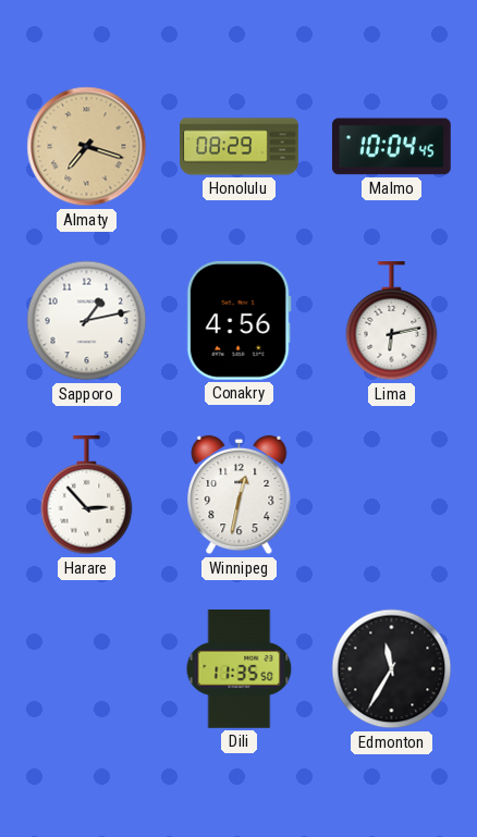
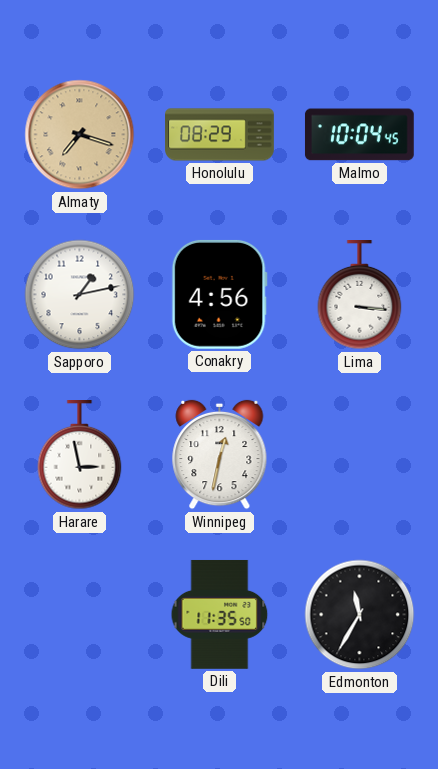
Lima: 6:13 -> 3:16 (360, 296)
Harare: 2:53 -> 2:58 (80, 456)
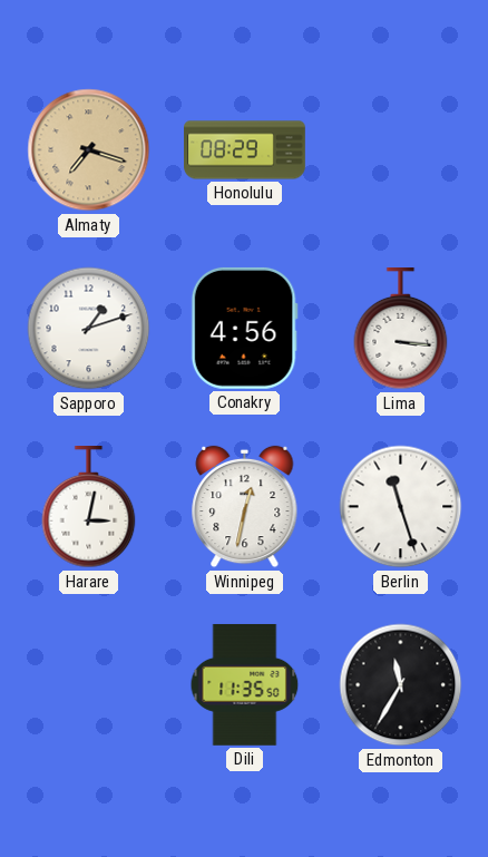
Malmo: 10:04 -> none (359, 135)
Sapporo: 1:13 -> 1:12 (89, 329)
Harare: 2:58 -> 3:02 (89, 508)
Berlin: none -> 11:27 (401, 507)
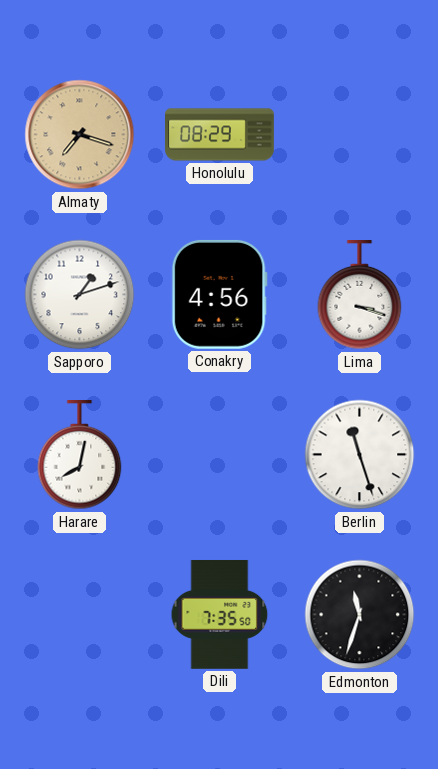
Lima: 3:16 -> 3:18 (360, 296)
Harare: 3:02 -> 8:02 (80, 456)
Winnipeg: 12:32 -> none (245, 507)
Dili: 11:35 -> 7:35 (220, 615)
Edmonton: 11:35 -> 11:33 (360, 615)
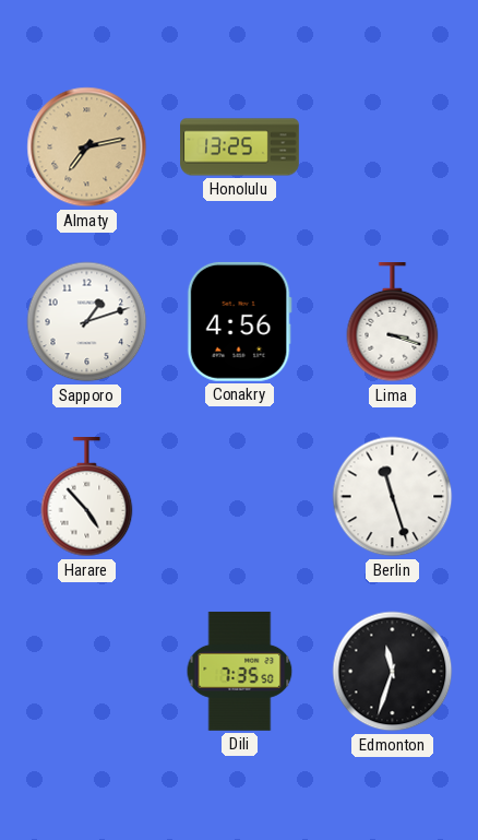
Almaty: 7:18 -> 7:13 (87, 147)
Honolulu: 08:29 -> 13:25 (240, 147)
Harare: 8:02 -> 4:53 (87, 498)
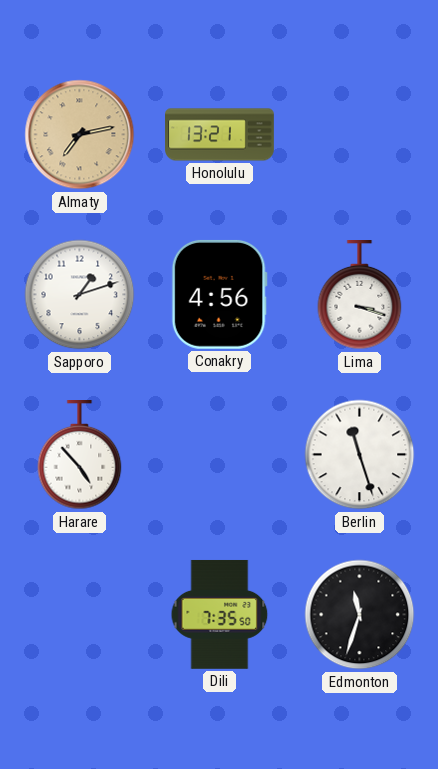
Honolulu: 13:25 -> 13:21 (220, 135)
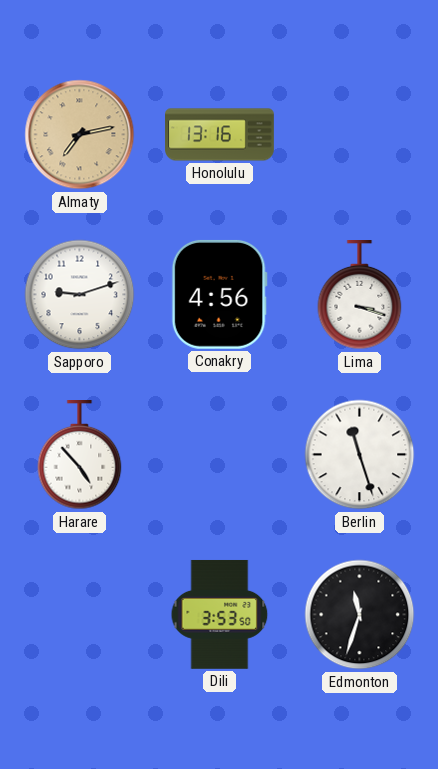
Honolulu: 13:21 -> 13:16 (220, 135)
Sapporo: 1:12 -> 9:12 (80, 295)
Dili: 7:35 -> 3:53 (220, 615)
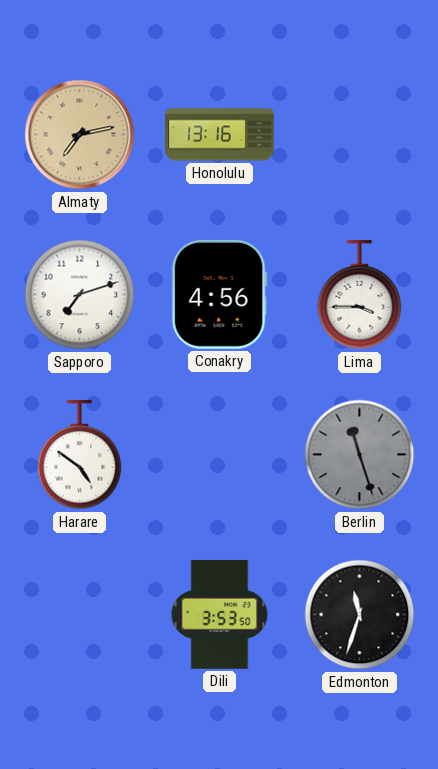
Sapporo: 9:12 -> 7:12 (80, 295)
Lima: 3:18 -> 3:45 (360, 296)
Harare: 4:53 -> 4:51 (80, 456)
Berlin dial: white -> grey (360, 455)
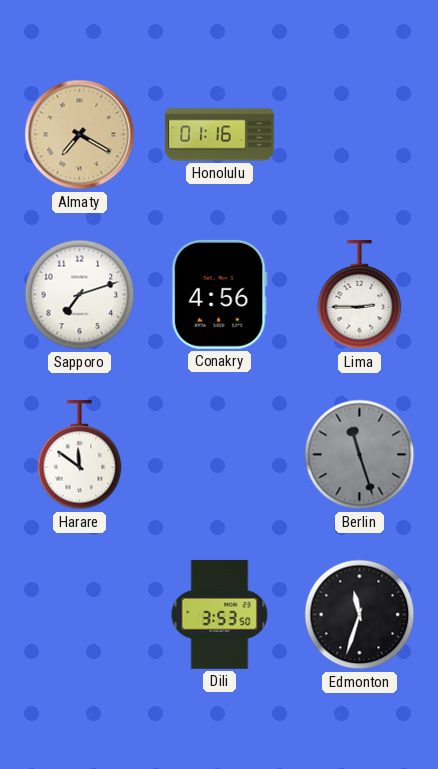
Almaty: 7:13 -> 7:20 (80, 135)
Honolulu: 13:16 -> 01:16 (220, 135)
Lima: 3:45 -> 2:45 (360, 296)
Harare: 4:51 -> 11:51 (80, 456)
